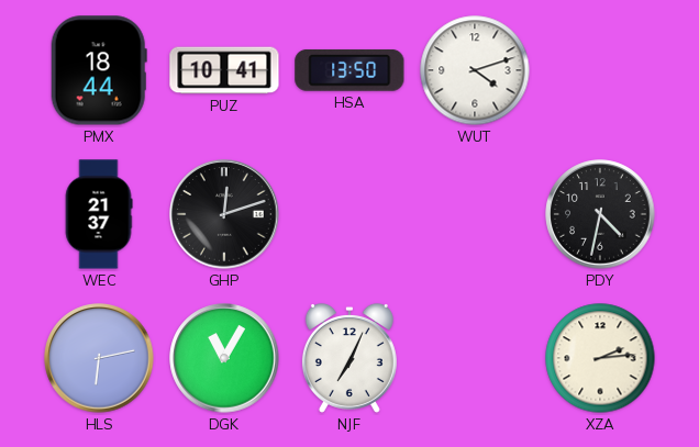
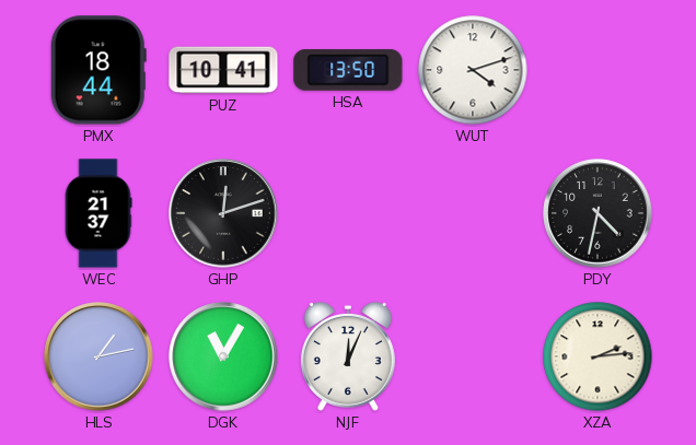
HLS: 6:13 -> 1:13 (98, 356)
NJF: 7:04 -> 12:04 (348, 356)
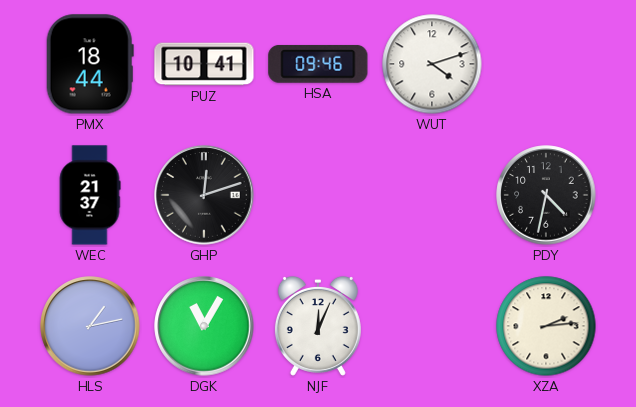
HSA: 13:50 -> 09:46 (318, 64)
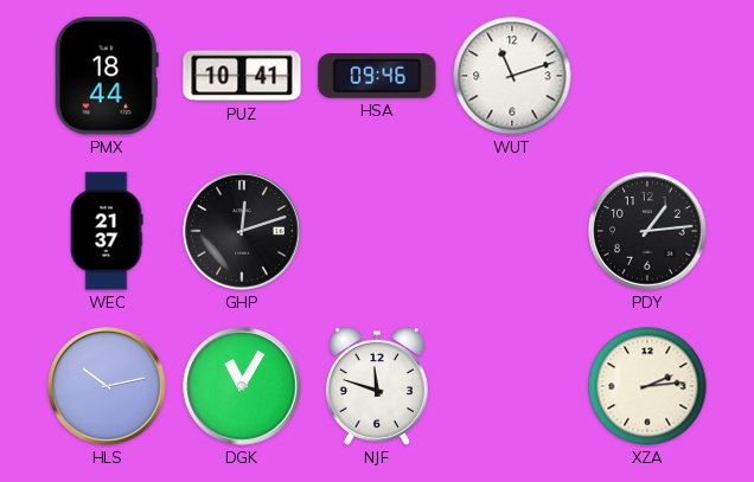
WUT: 4:12 -> 11:12 (512, 76)
PDY: 4:32 -> 1:14 (647, 231)
HLS: 1:13 -> 10:13 (107, 386)
NJF: 12:04 -> 11:48 (377, 386)
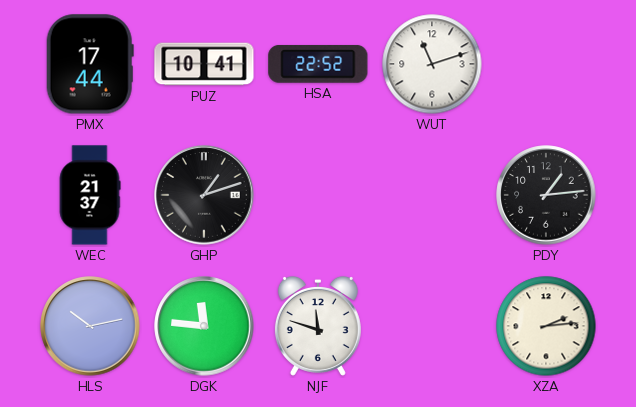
PMX: 18:44 -> 17:44 (90, 64)
HSA: 09:46 -> 22:52 (318, 64)
GHP: 12:12 -> 1:12 (204, 195)
DGK: 11:05 -> 11:46 (204, 326)
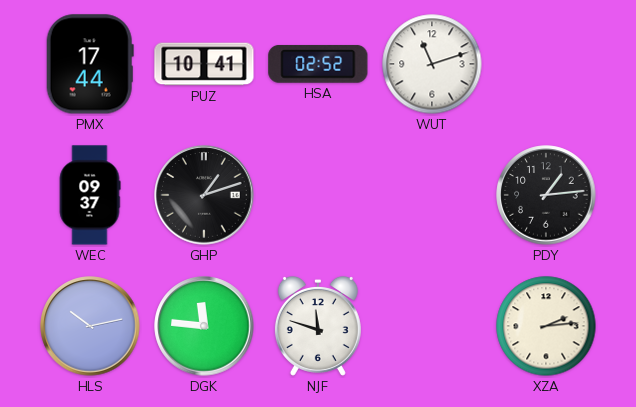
HSA: 22:52 -> 02:52 (318, 64)
WEC: 21:37 -> 09:37 (90, 195)
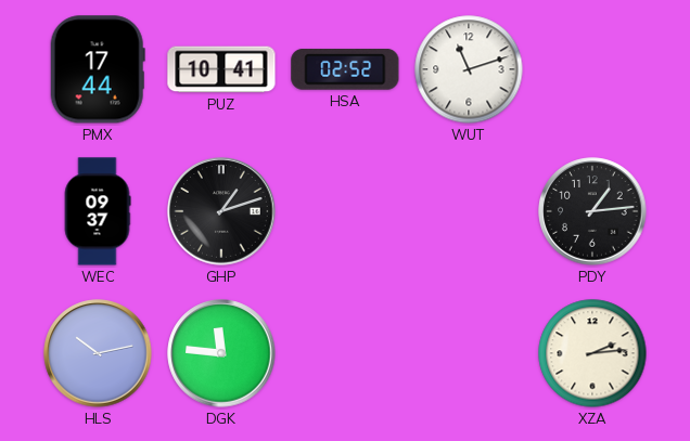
NJF: 11:48 -> none (318, 326)
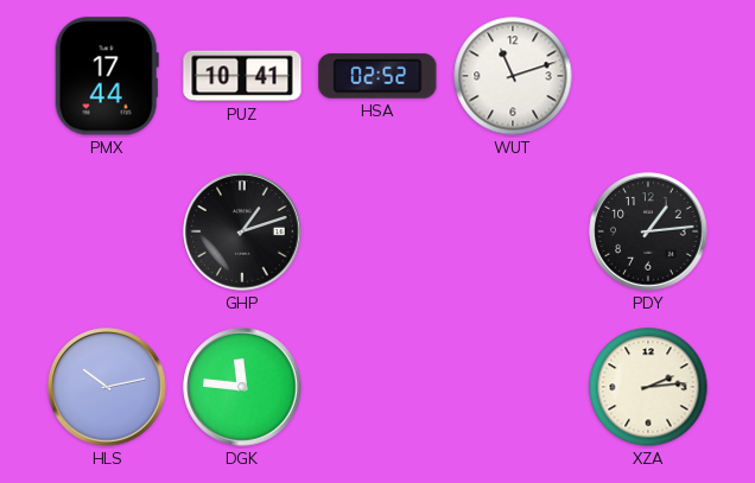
WEC: 09:37 -> none (98, 211)
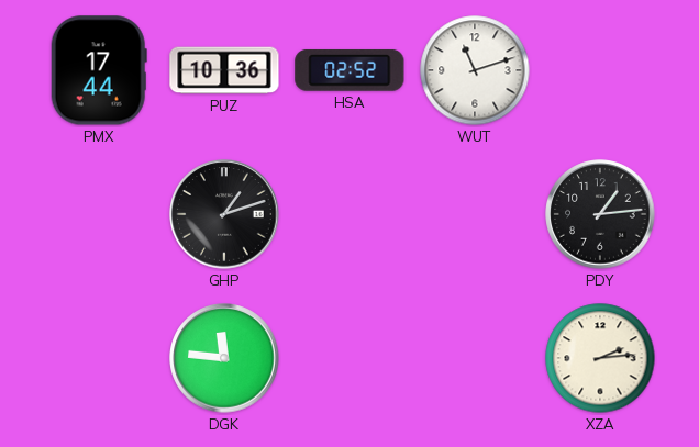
PUZ: 10:41 -> 10:36 (224, 70)
HLS: 10:13 -> none (107, 387)
